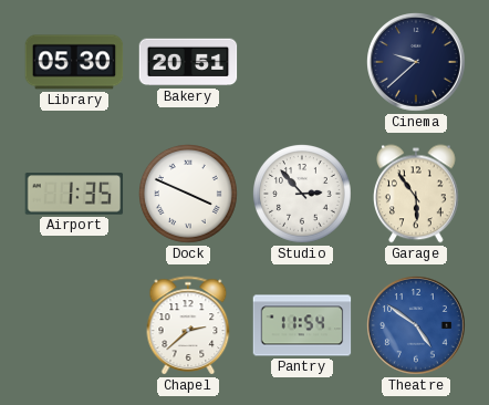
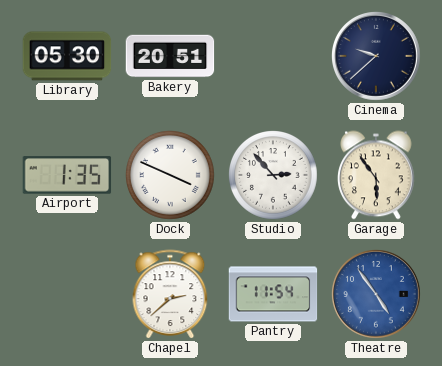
Theatre: 4:51 -> 4:54 (377, 295)
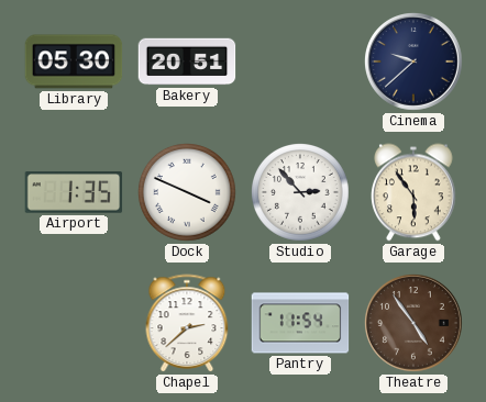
Theatre dial: blue -> brown (415, 324)
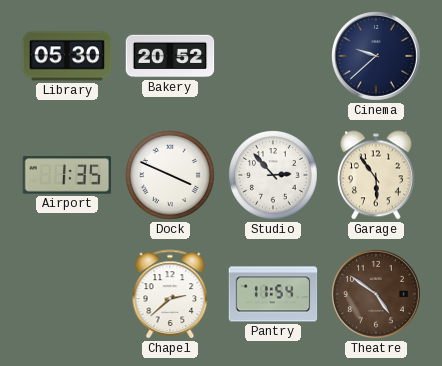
Bakery: 20:51 -> 20:52 (170, 56)
Theatre: 4:54 -> 4:51 (377, 295)
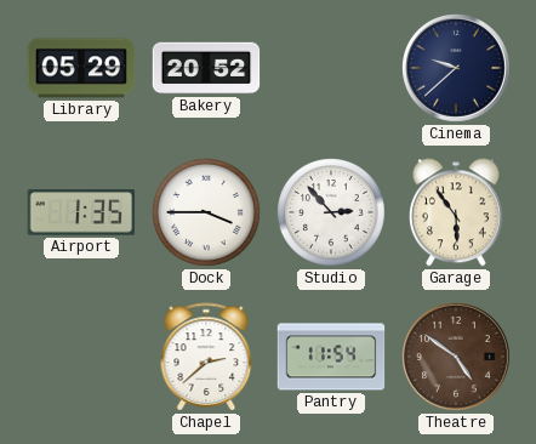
Library: 05:30 -> 05:29 (81, 68)
Dock: 3:49 -> 3:45 (207, 214)
